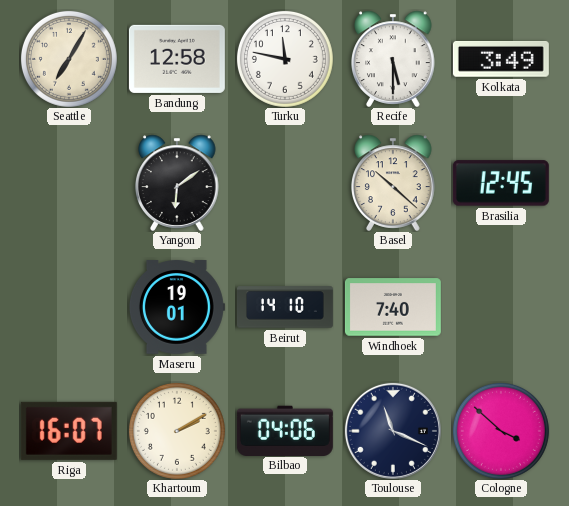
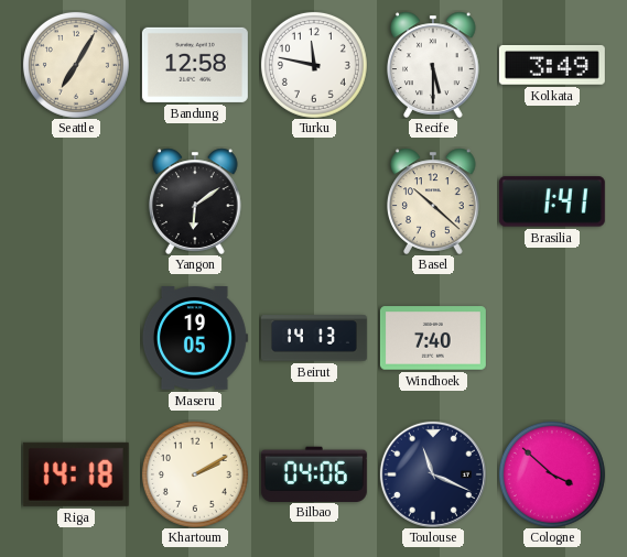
Brasilia: 12:45 -> 1:41 (552, 201)
Maseru: 19:01 -> 19:05 (195, 338)
Beirut: 14:10 -> 14:13 (314, 338)
Riga: 16:07 -> 14:18 (76, 474)
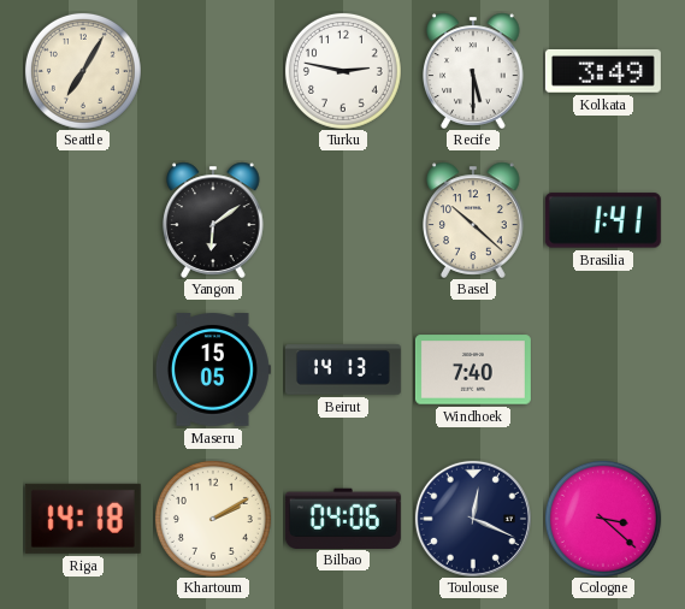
Bandung: 12:58 -> none (195, 65)
Turku: 11:47 -> 2:47 (343, 71)
Maseru: 19:05 -> 15:05 (213, 369)
Toulouse: 11:19 -> 12:19 (473, 519)
Cologne: 3:52 -> 3:22 (603, 519)
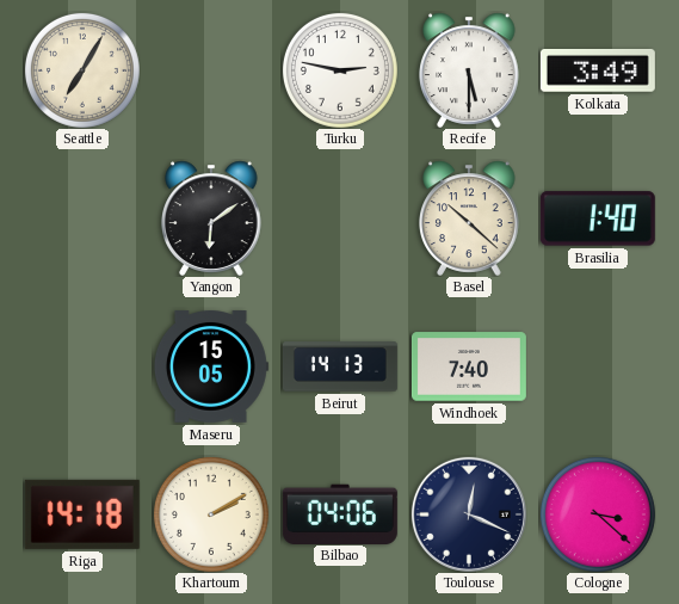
Brasilia: 1:41 -> 1:40 (598, 218)
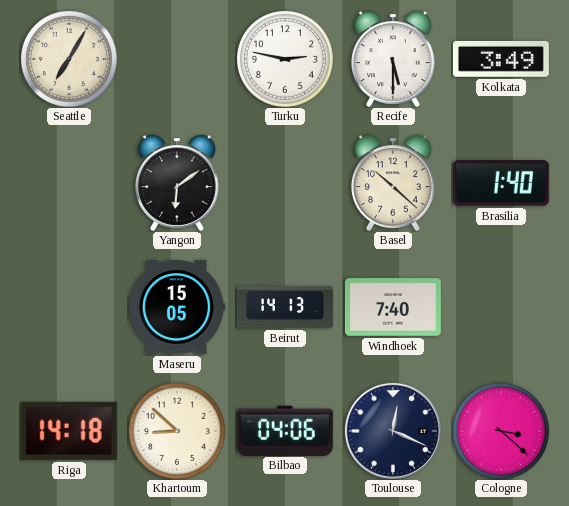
Khartoum: 2:10 -> 8:52 (177, 431)
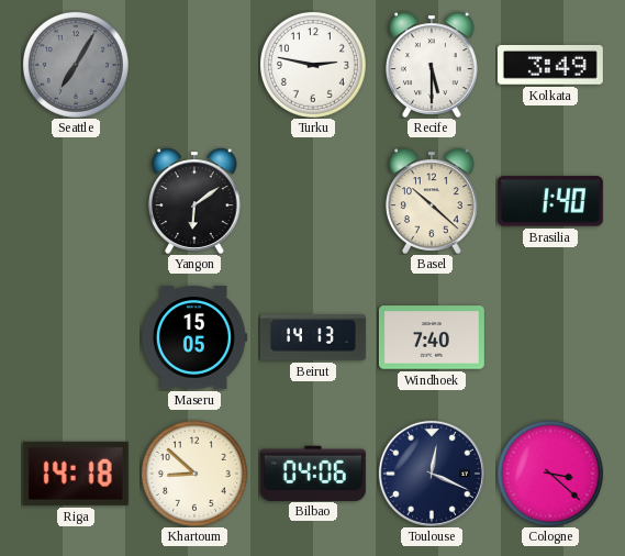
Seattle dial: cream -> grey (76, 65)
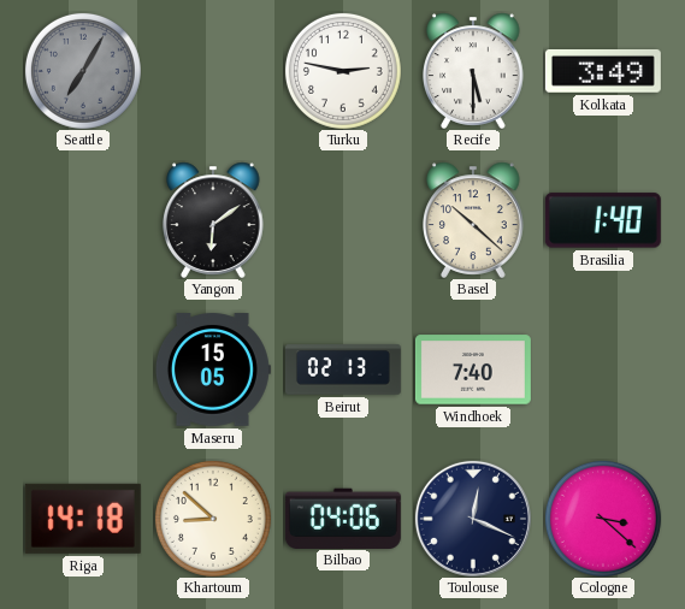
Beirut: 14:13 -> 02:13 (343, 369)
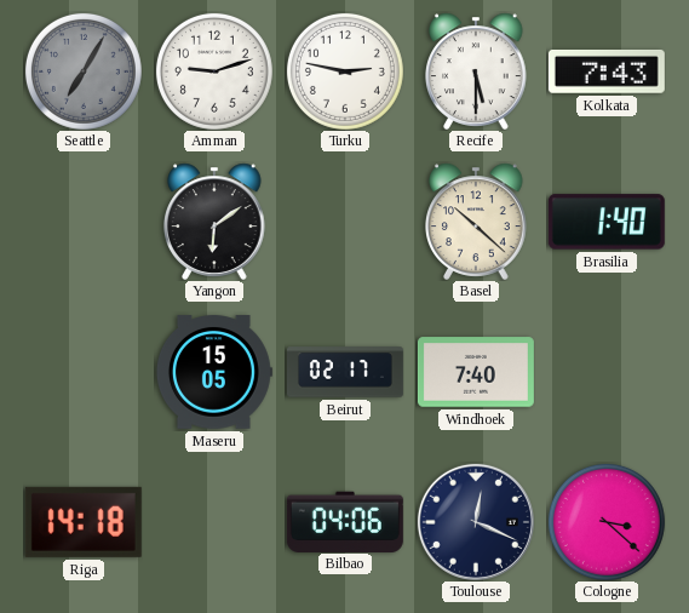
Amman: none -> 9:12 (214, 71)
Kolkata: 3:49 -> 7:43 (607, 71)
Beirut: 02:13 -> 02:17 (345, 372)
Khartoum: 8:52 -> none (213, 519)
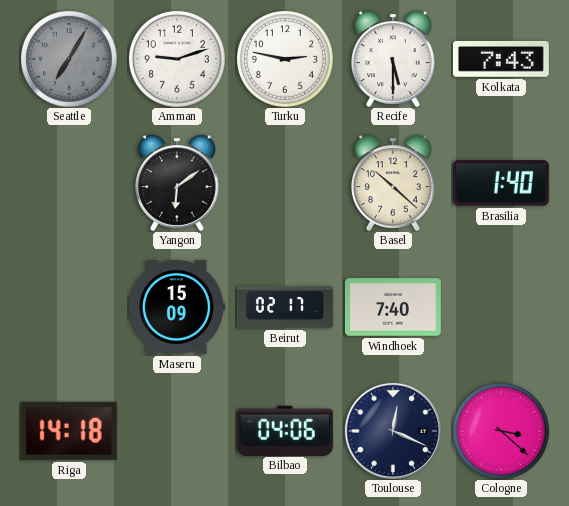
Maseru: 15:05 -> 15:09 (177, 307)
